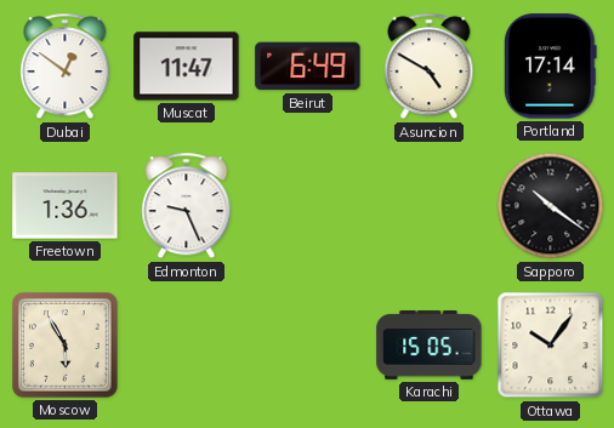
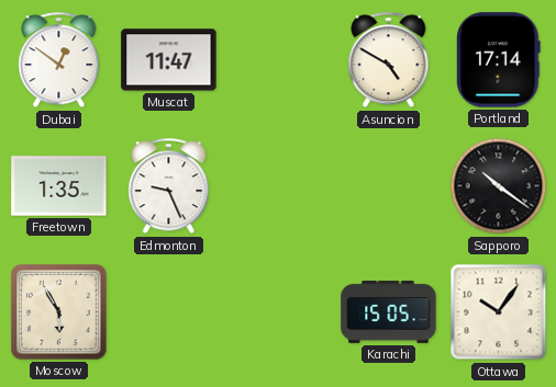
Beirut: 6:49 -> none (308, 67)
Freetown: 1:36 -> 1:35 (59, 186)
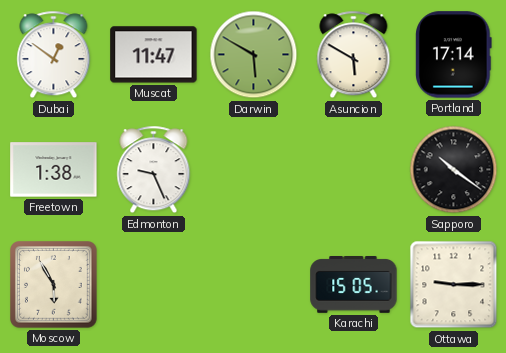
Darwin: none -> 5:50 (254, 55)
Asuncion: 4:50 -> 5:50 (354, 55)
Freetown: 1:35 -> 1:38 (54, 170)
Ottawa: 10:06 -> 9:15 (454, 285)
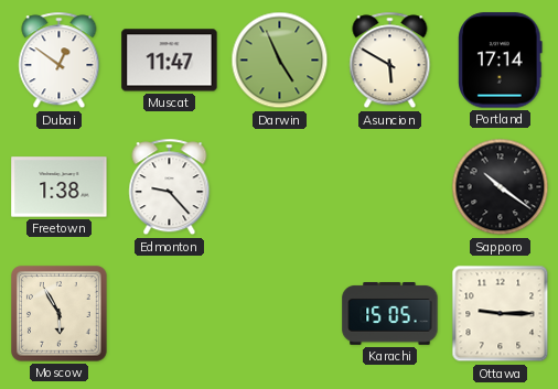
Darwin: 5:50 -> 4:56 (280, 61)
Edmonton: 9:26 -> 9:23 (170, 187)
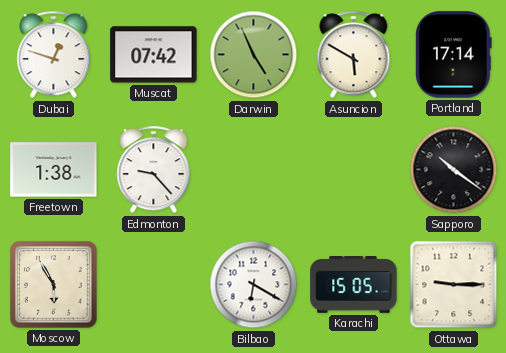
Dubai: 12:51 -> 12:48 (54, 55)
Muscat: 11:47 -> 07:42 (154, 55)
Bilbao: none -> 6:20 (254, 285)
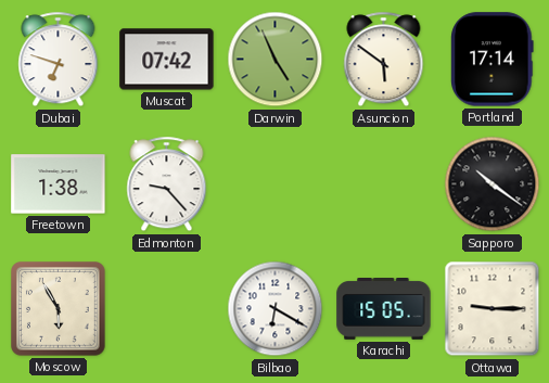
Dubai: 12:48 -> 6:48 (59, 60)
Asuncion: 5:50 -> 5:51 (384, 60)
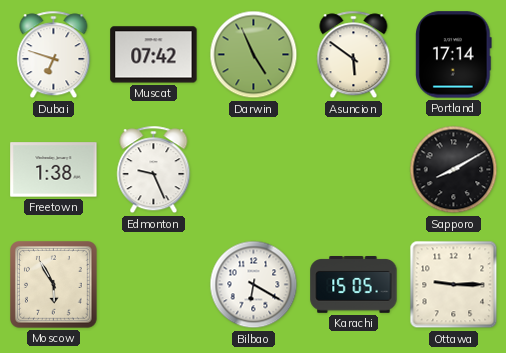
Edmonton: 9:23 -> 9:26 (154, 170)
Sapporo: 10:21 -> 8:10 (454, 170)
